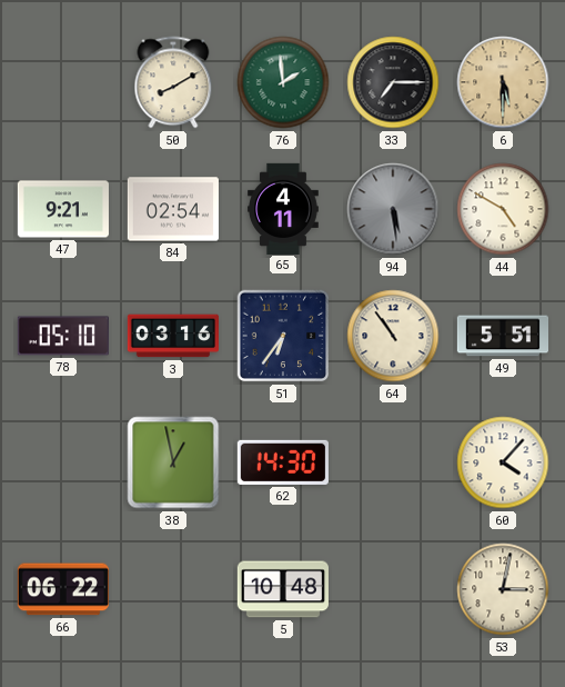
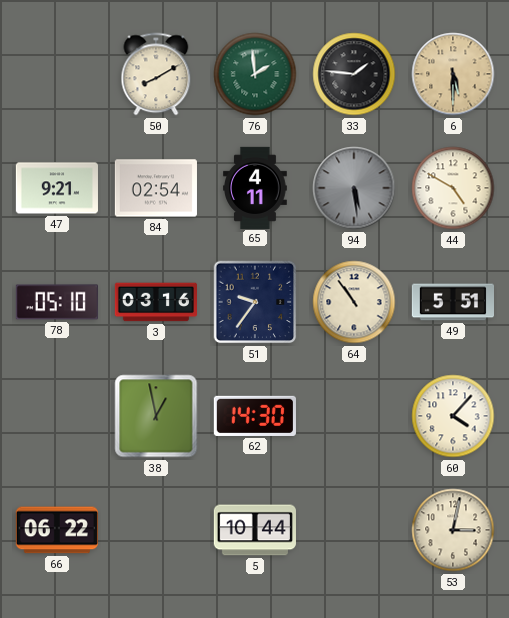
33: 7:15 -> 1:46 (354, 74)
51: 6:36 -> 9:36 (255, 302)
5: 10:48 -> 10:44 (255, 530)
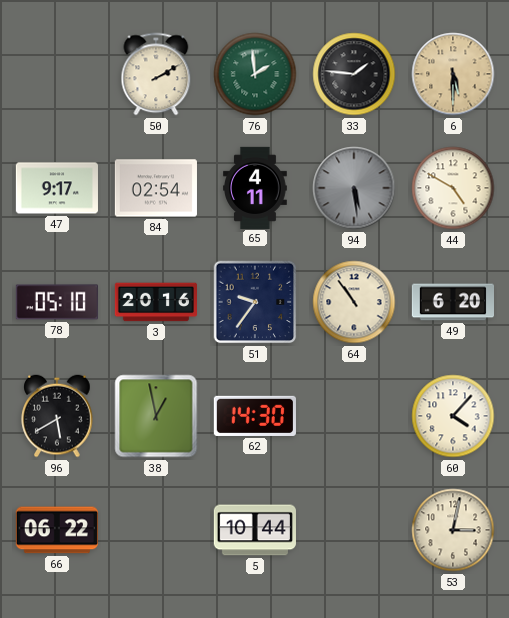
50: 8:10 -> 2:10 (156, 74)
47: 9:21 -> 9:17 (56, 188)
3: 03:16 -> 20:16 (155, 302)
49: 5:51 -> 6:20 (452, 302)
96: none -> 5:40 (57, 416)
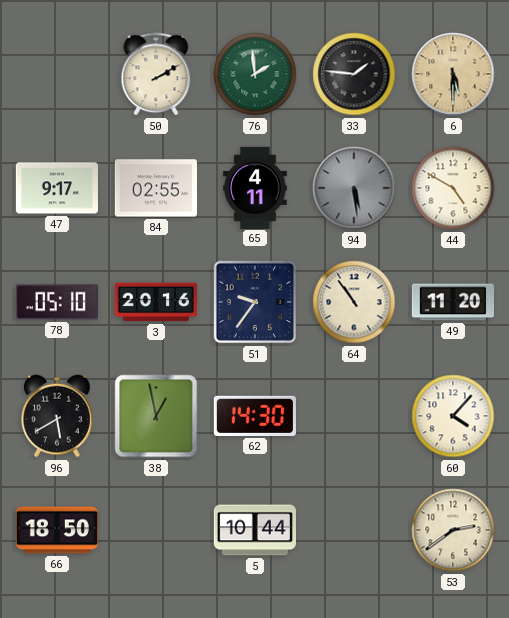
84: 02:54 -> 02:55 (156, 188)
49: 6:20 -> 11:20 (452, 302)
66: 06:22 -> 18:50 (57, 530)
53: 3:02 -> 2:39 (453, 530)
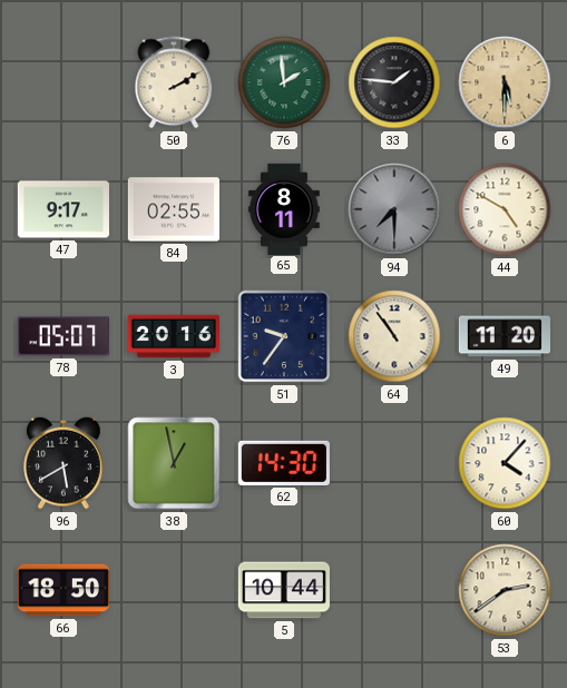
65: 4:11 -> 8:11 (285, 208)
94: 5:29 -> 7:30 (394, 209)
78: 05:10 -> 05:07 (63, 336)
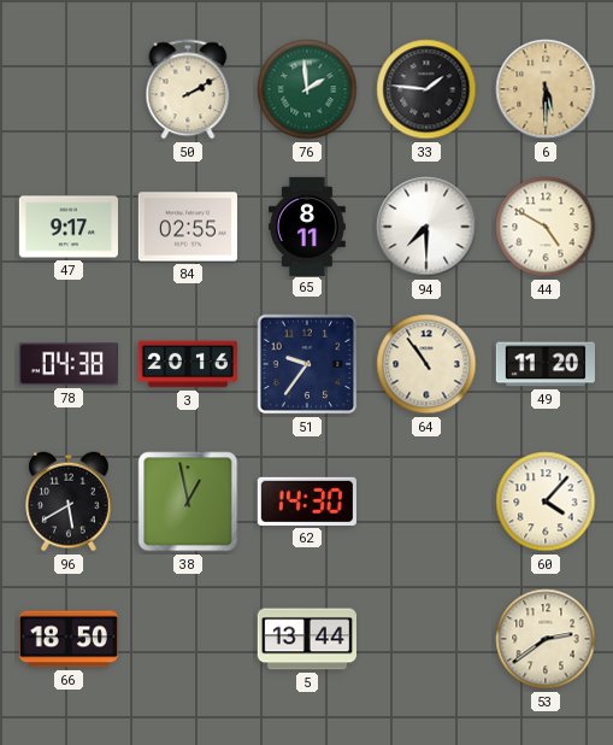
94 dial: grey -> white (426, 227)
78: 05:07 -> 04:38 (69, 364)
5: 10:44 -> 13:44 (307, 639)
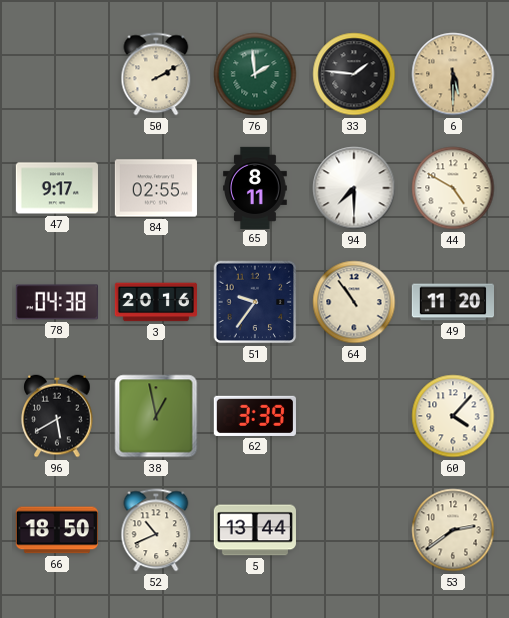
62: 14:30 -> 3:39 (255, 416)
52: none -> 10:41 (156, 530)
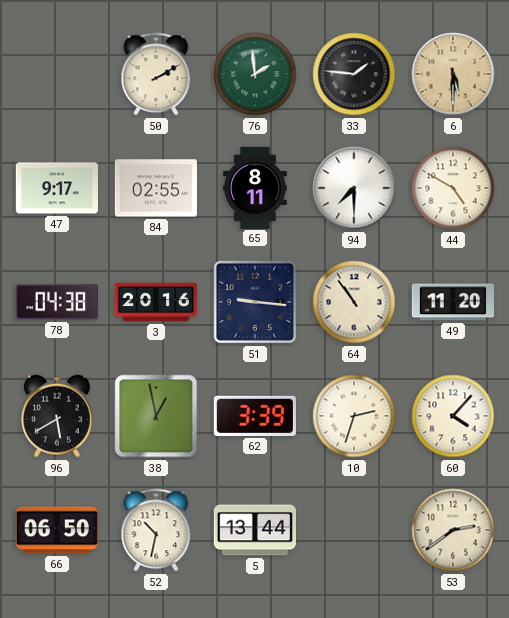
51: 9:36 -> 9:16 (255, 302)
10: none -> 2:33 (354, 416)
66: 18:50 -> 06:50 (57, 530)
52: 10:41 -> 10:32 (156, 530)
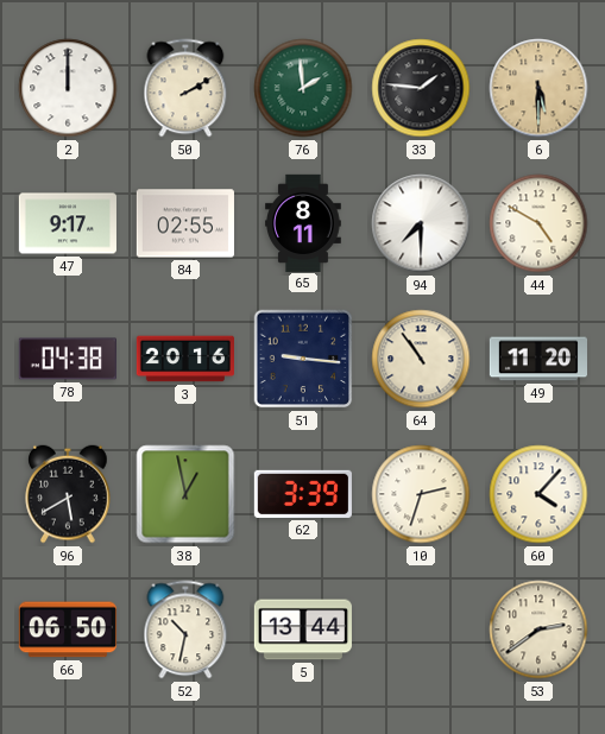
2: none -> 12:00 (68, 88)
